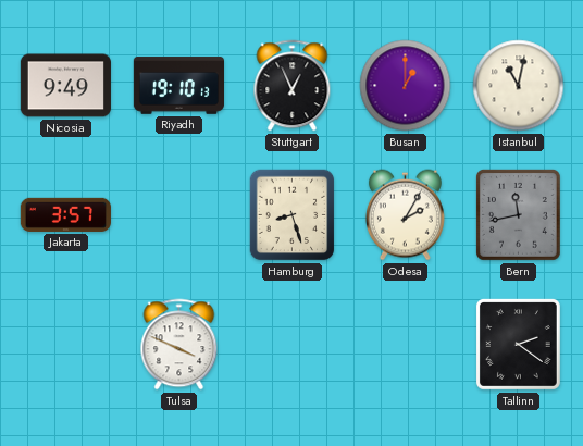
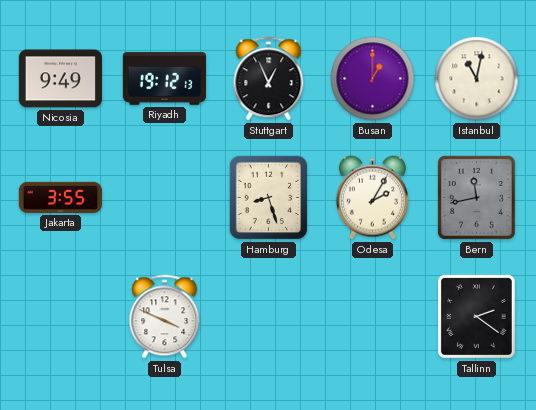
Riyadh: 19:10 -> 19:12 (164, 79)
Jakarta: 3:57 -> 3:55 (60, 197)
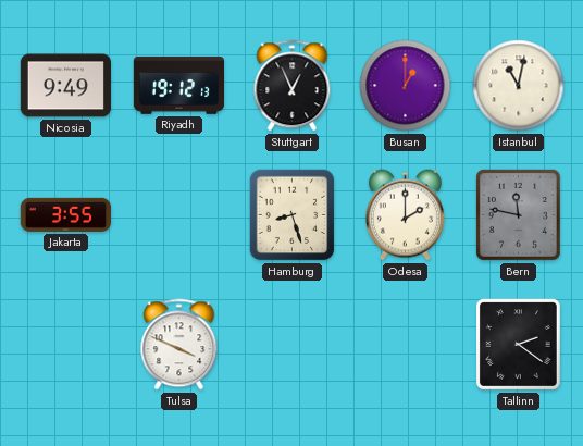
Odesa: 2:05 -> 2:00 (405, 215)
Bern: 11:43 -> 11:47 (518, 214)
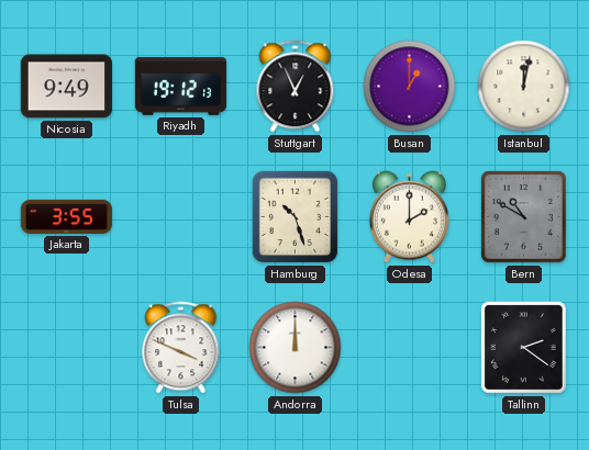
Istanbul: 11:02 -> 12:02 (524, 87)
Hamburg: 8:27 -> 10:27 (296, 217)
Bern: 11:47 -> 10:50 (523, 216)
Andorra: none -> 12:00 (296, 348)
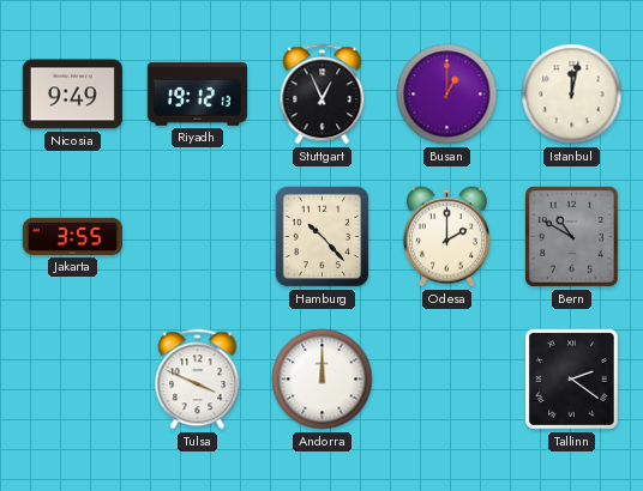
Hamburg: 10:27 -> 10:23 (323, 237)
